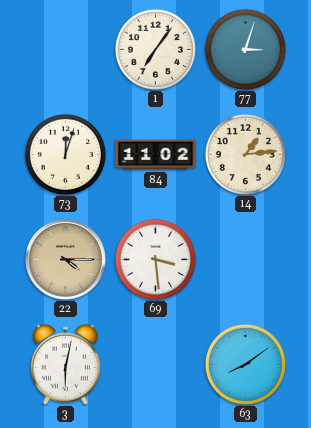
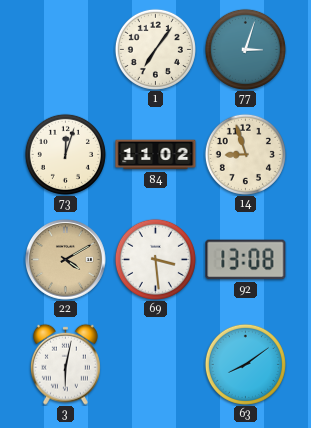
14: 1:14 -> 8:57 (245, 154)
22: 4:15 -> 4:10 (65, 259)
92: none -> 13:08 (246, 260)
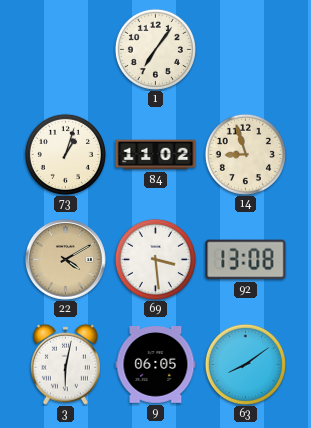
77: 3:03 -> none (245, 49)
73: 12:03 -> 1:03 (65, 154)
9: none -> 06:05 (156, 365)
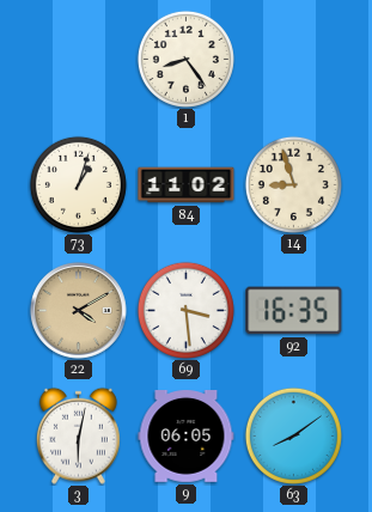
1: 7:06 -> 8:24 (185, 59)
92: 13:08 -> 16:35 (294, 311)
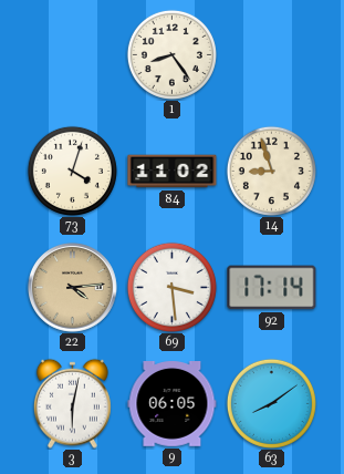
73: 1:03 -> 4:03 (72, 171)
22: 4:10 -> 4:14 (72, 287)
92: 16:35 -> 17:14 (272, 288)
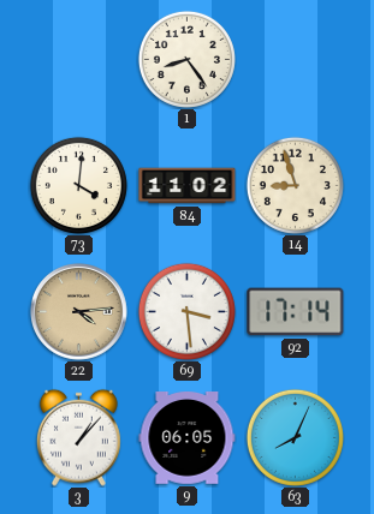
73: 4:03 -> 4:01 (78, 185)
3: 6:02 -> 1:07 (78, 437)
63: 8:09 -> 8:04 (295, 437)
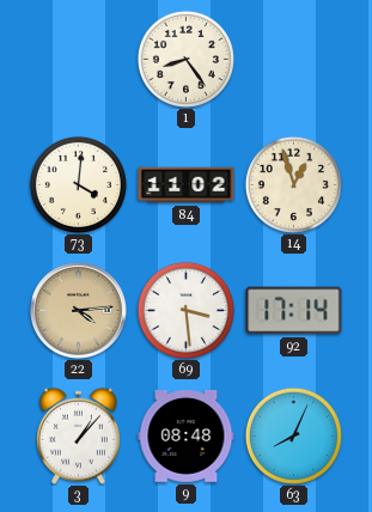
14: 8:57 -> 12:57 (293, 184)
9: 06:05 -> 08:48 (187, 437)
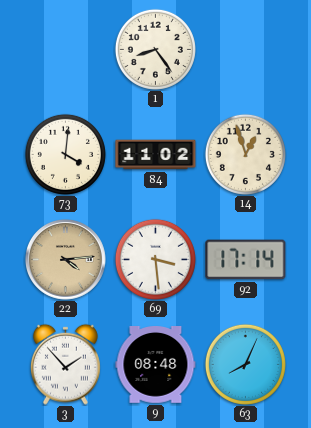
3: 1:07 -> 1:53 (65, 364)
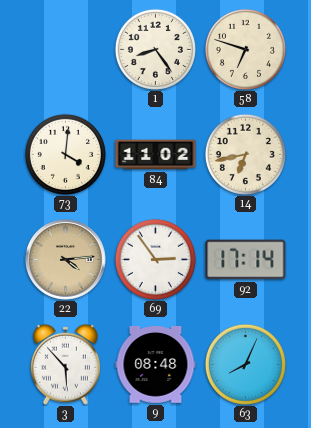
58: none -> 6:48 (245, 49)
14: 12:57 -> 6:43 (245, 154)
69: 3:29 -> 2:54 (155, 259)
3: 1:53 -> 5:53 (65, 364)
